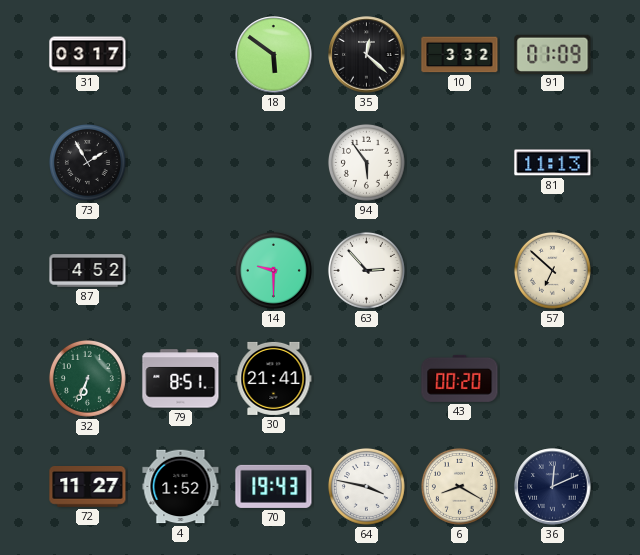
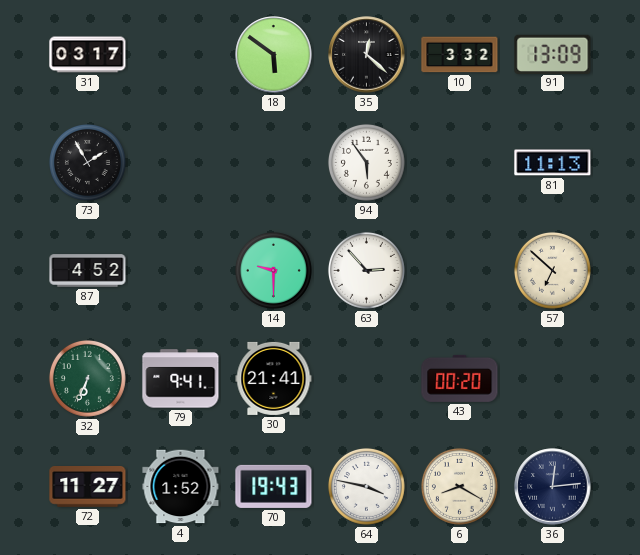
91: 01:09 -> 13:09 (553, 54)
79: 8:51 -> 9:41 (181, 379)
36: 12:11 -> 12:14 (553, 487)
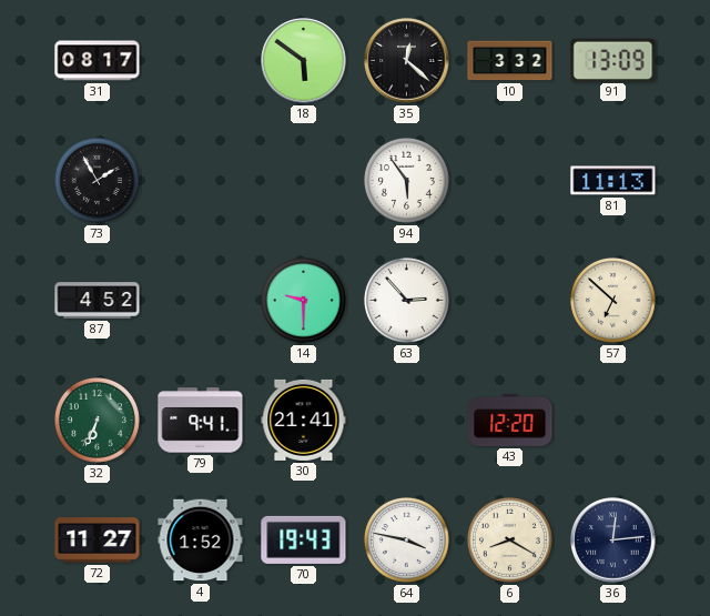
31: 03:17 -> 08:17 (98, 61)
43: 00:20 -> 12:20 (510, 420)
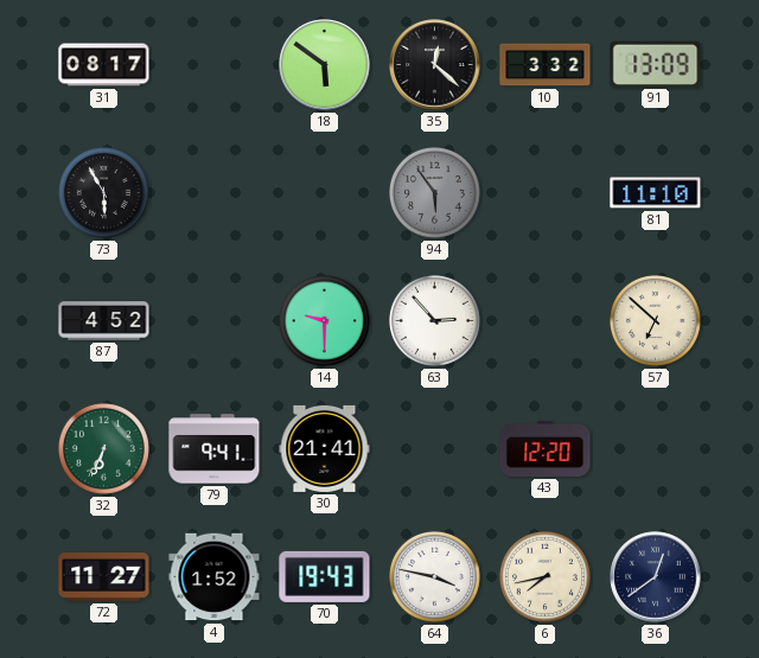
73: 1:55 -> 5:55 (103, 192)
94 dial: white -> grey (434, 192)
81: 11:13 -> 11:10 (656, 193)
6: 8:20 -> 7:43 (544, 576)
36: 12:14 -> 12:39 (656, 577)
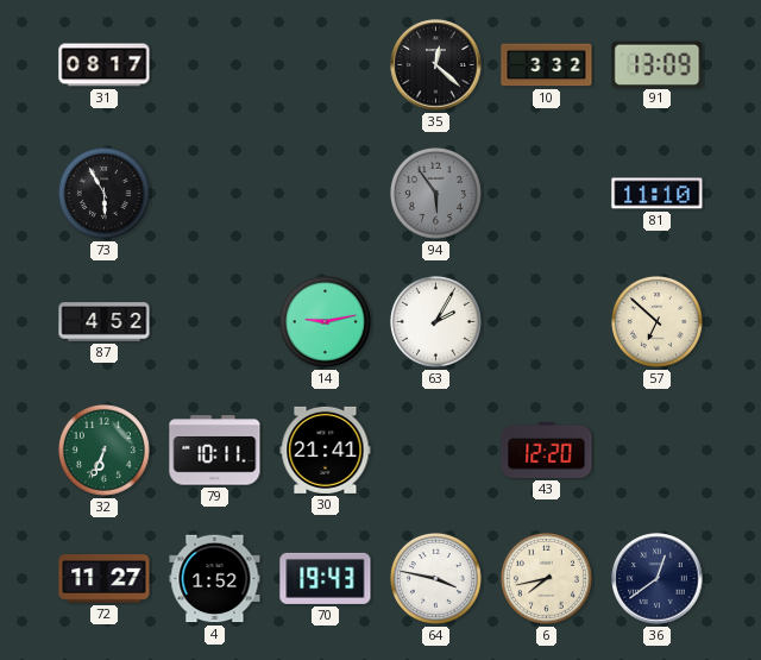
18: 5:51 -> none (325, 65)
14: 9:30 -> 9:13 (325, 321)
63: 2:53 -> 2:05 (435, 321)
79: 9:41 -> 10:11 (215, 451)
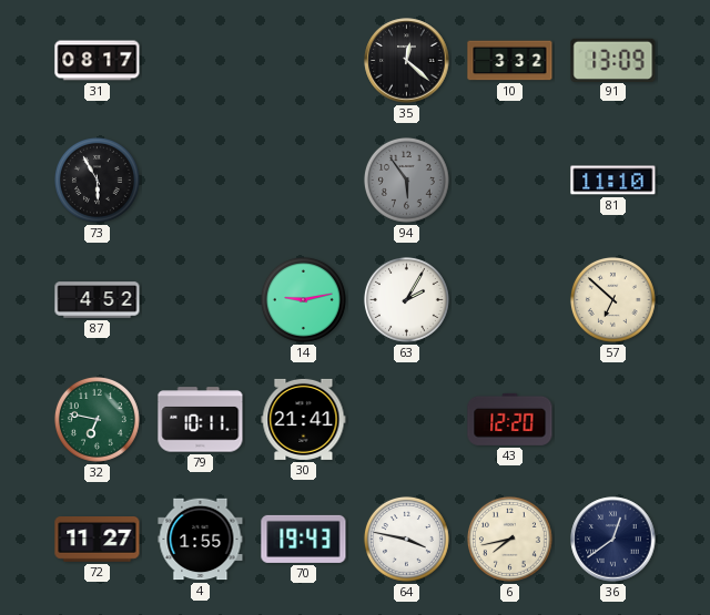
32: 6:34 -> 6:47 (97, 419)
4: 1:52 -> 1:55 (201, 540)
